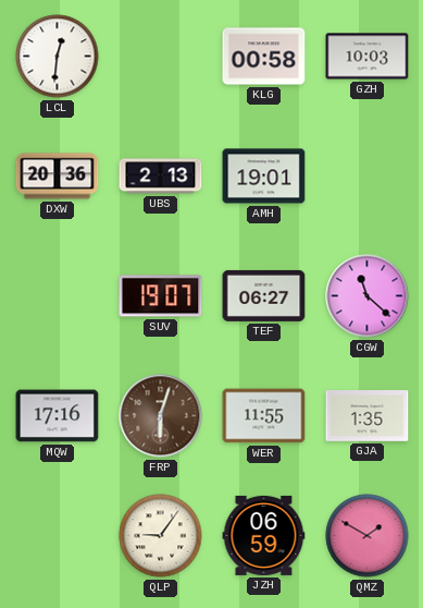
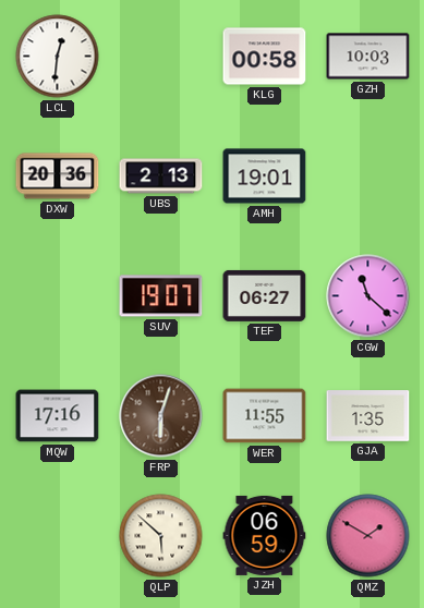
QLP: 9:06 -> 5:52 (161, 536)
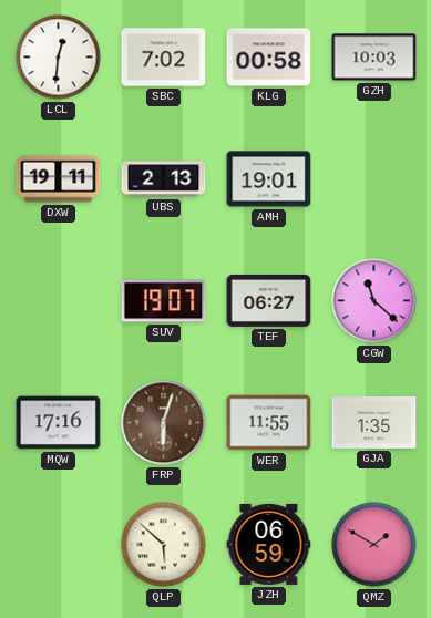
SBC: none -> 7:02 (164, 58)
DXW: 20:36 -> 19:11 (59, 179)
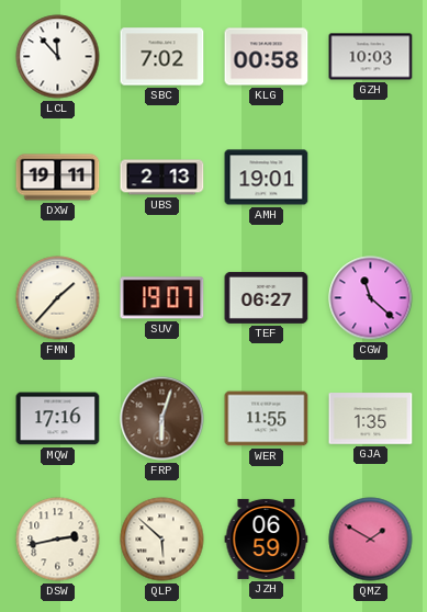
LCL: 12:31 -> 11:53 (58, 57)
FMN: none -> 1:37 (58, 298)
DSW: none -> 2:43 (58, 540)
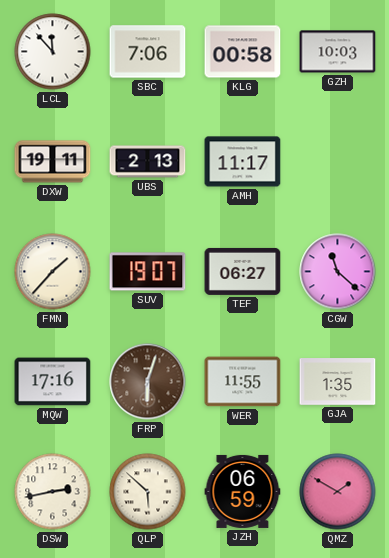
SBC: 7:02 -> 7:06 (148, 52)
AMH: 19:01 -> 11:17 (243, 162)
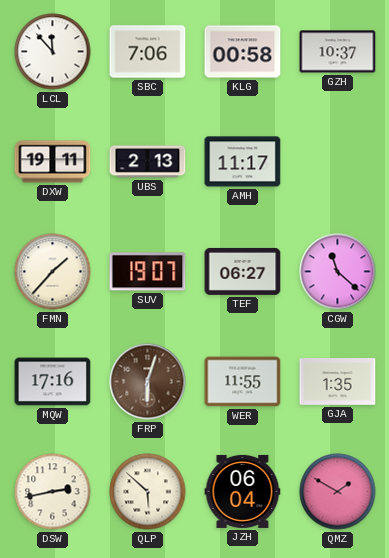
GZH: 10:03 -> 10:37 (338, 52)
JZH: 06:59 -> 06:04 (243, 491)
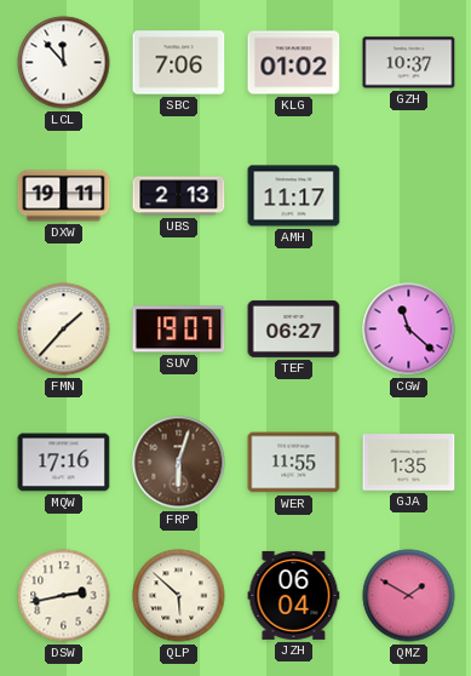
KLG: 00:58 -> 01:02 (294, 63)
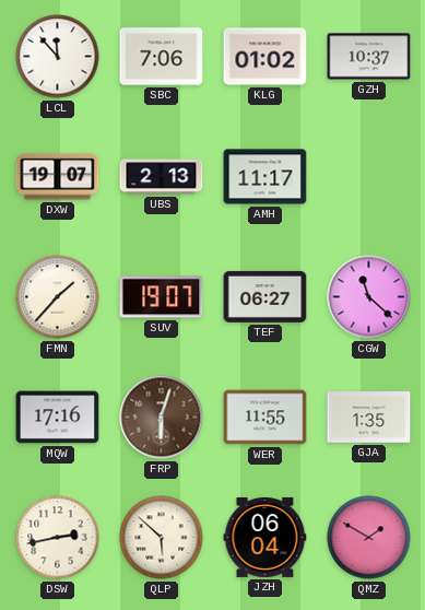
DXW: 19:11 -> 19:07 (58, 177)
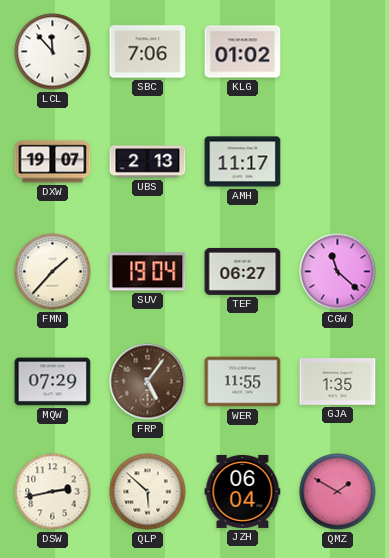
GZH: 10:37 -> none (369, 57)
SUV: 19:07 -> 19:04 (148, 272)
MQW: 17:16 -> 07:29 (53, 382)
FRP: 6:03 -> 5:06 (148, 382)
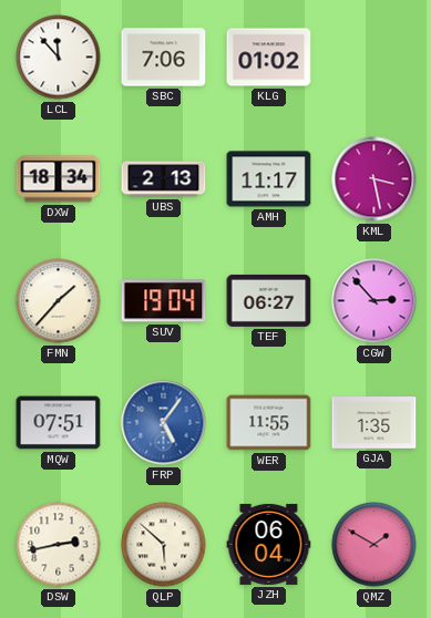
DXW: 19:07 -> 18:34 (59, 179)
KML: none -> 3:28 (374, 179)
CGW: 11:22 -> 2:53 (374, 301)
MQW: 07:29 -> 07:51 (59, 423)
FRP dial: brown -> blue (164, 423)
